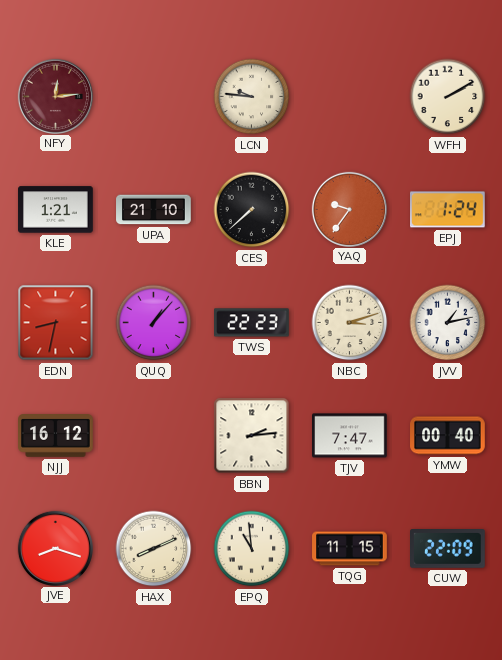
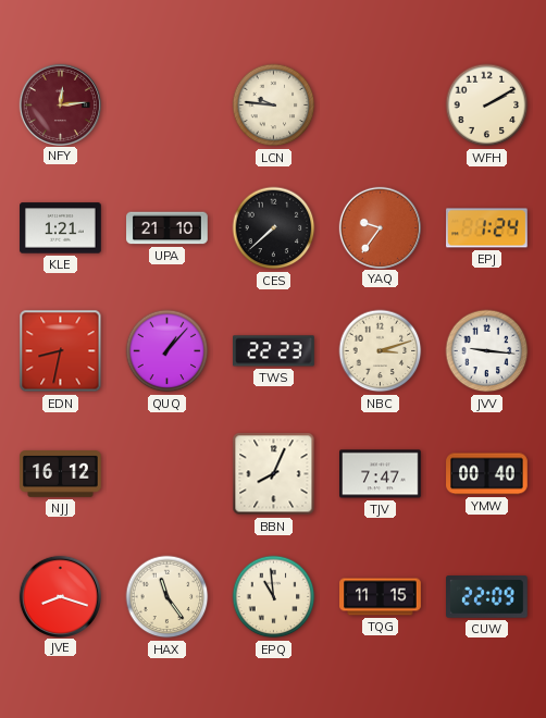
JVV: 1:13 -> 9:16 (487, 351)
BBN: 2:14 -> 8:04 (274, 474)
HAX: 8:11 -> 11:24 (167, 597)
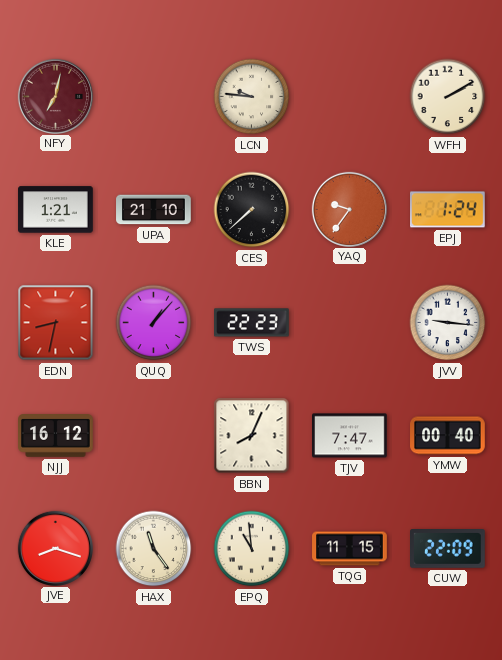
NFY: 12:14 -> 7:02 (55, 96)
NBC: 3:12 -> none (381, 351)
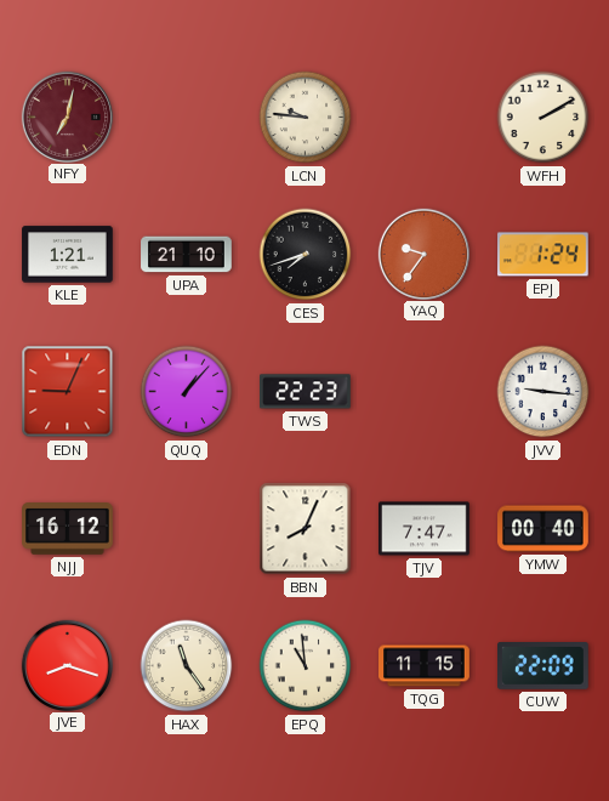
CES: 7:38 -> 7:42 (306, 255)
EDN: 8:32 -> 9:04 (68, 392)
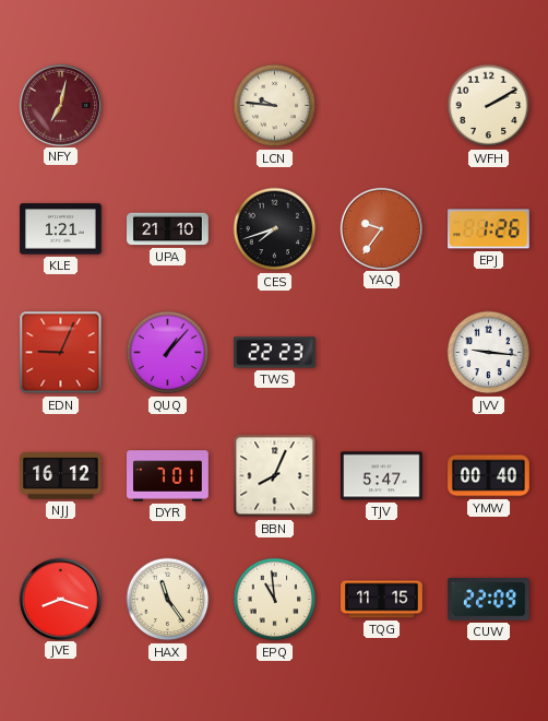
EPJ: 1:24 -> 1:26 (489, 229)
DYR: none -> 7:01 (168, 476)
TJV: 7:47 -> 5:47 (382, 476)
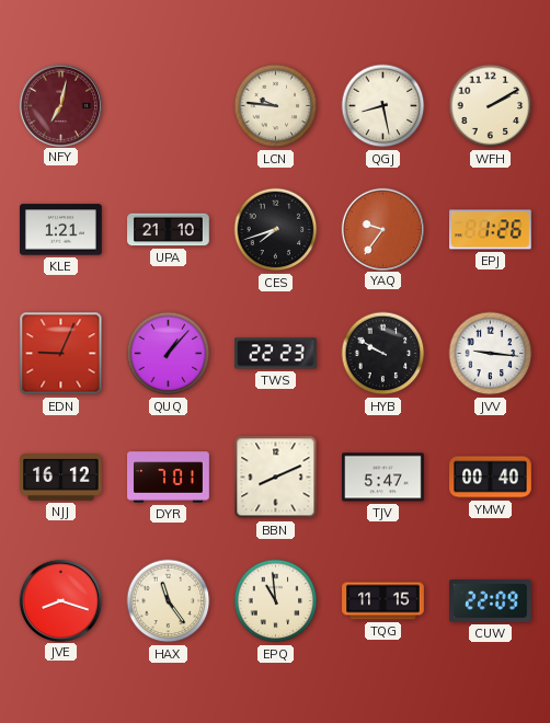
QGJ: none -> 8:28 (383, 106)
HYB: none -> 9:50 (383, 354)
BBN: 8:04 -> 8:11 (276, 478)
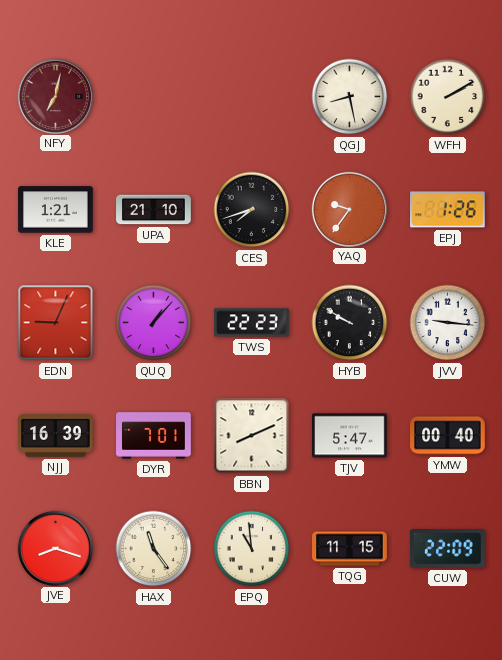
LCN: 9:46 -> none (276, 106)
NJJ: 16:12 -> 16:39 (56, 436)
